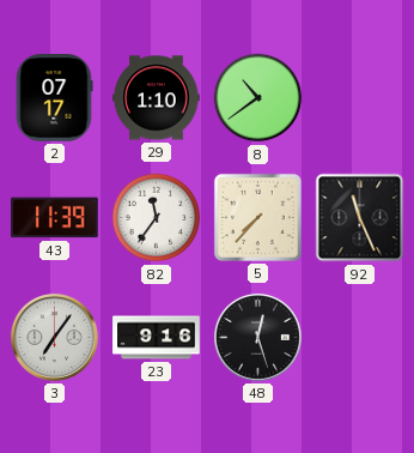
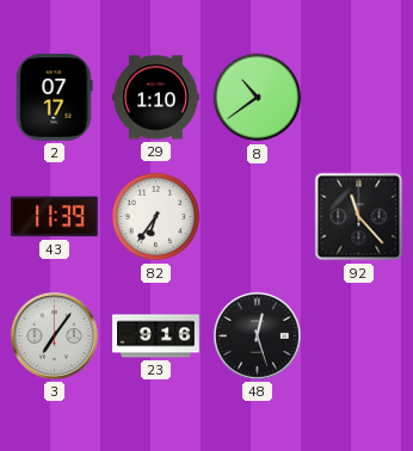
82: 11:36 -> 6:36 (156, 217)
5: 7:37 -> none (257, 217)
92: 11:26 -> 11:23 (359, 217)
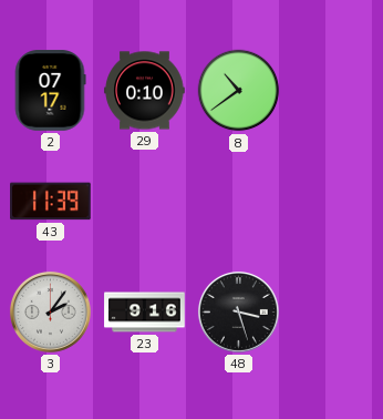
29: 1:10 -> 0:10 (145, 91)
82: 6:36 -> none (156, 217)
92: 11:23 -> none (359, 217)
3: 7:06 -> 2:06 (50, 311)
48: 12:27 -> 3:27 (238, 311)
